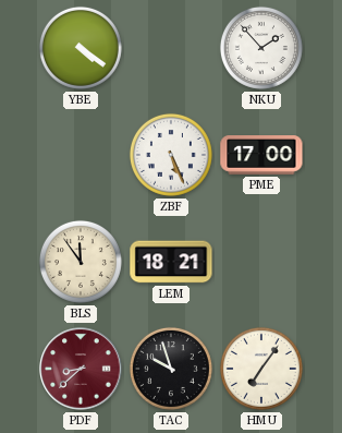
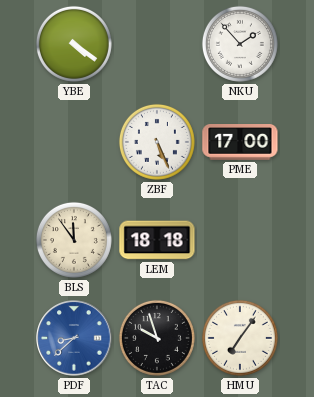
LEM: 18:21 -> 18:18 (157, 240)
PDF dial: burgundy -> blue (74, 338)
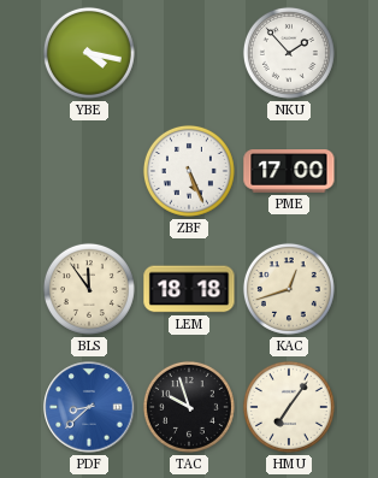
YBE: 4:21 -> 4:17 (89, 53)
KAC: none -> 12:42 (289, 289)
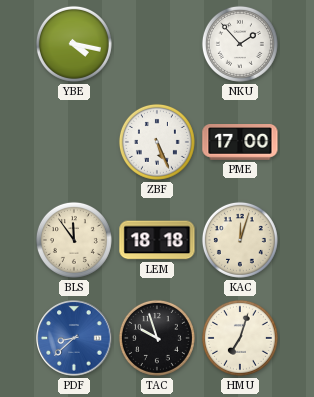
KAC: 12:42 -> 12:03 (240, 240)
HMU: 7:06 -> 7:03 (240, 338)
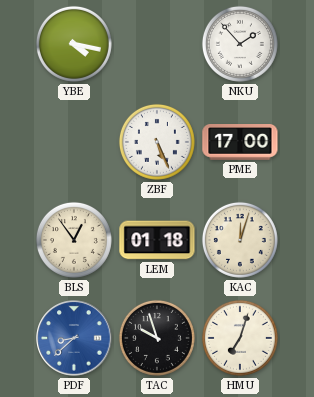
BLS: 11:54 -> 12:54 (74, 240)
LEM: 18:18 -> 01:18 (157, 240)
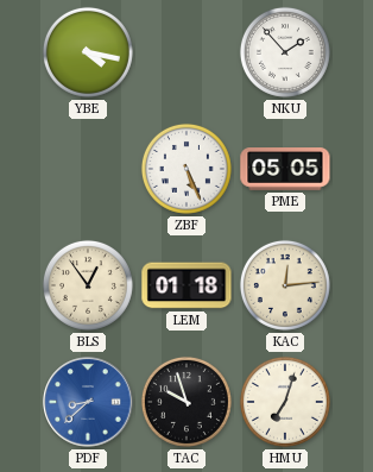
PME: 17:00 -> 05:05 (285, 170)
KAC: 12:03 -> 12:14 (285, 285)
